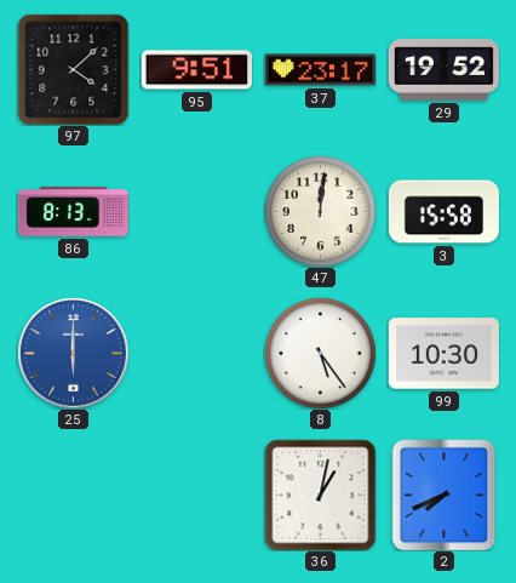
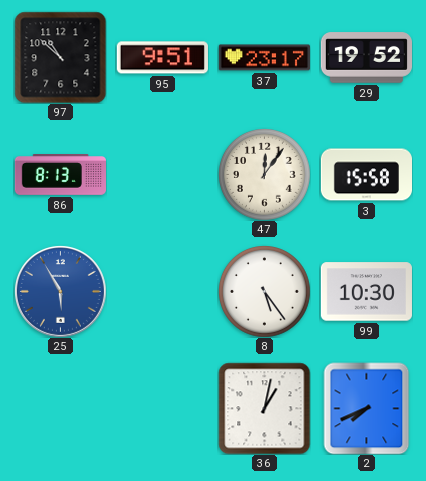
97: 4:08 -> 10:52 (60, 57)
47: 12:01 -> 12:06 (265, 175)
25: 6:00 -> 5:55 (60, 291)
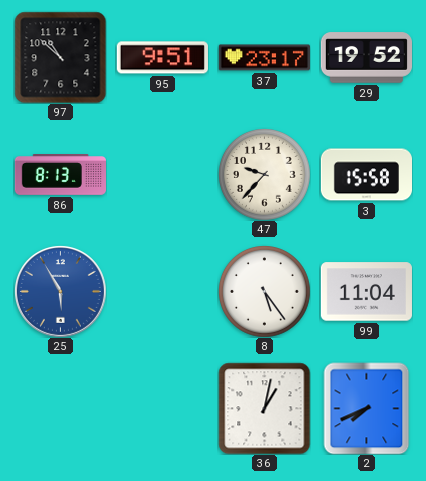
47: 12:06 -> 9:37 (265, 175)
99: 10:30 -> 11:04 (366, 292)
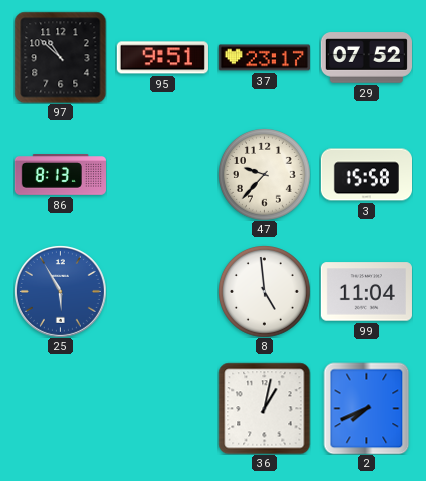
29: 19:52 -> 07:52 (366, 58)
8: 5:24 -> 4:59 (265, 292)
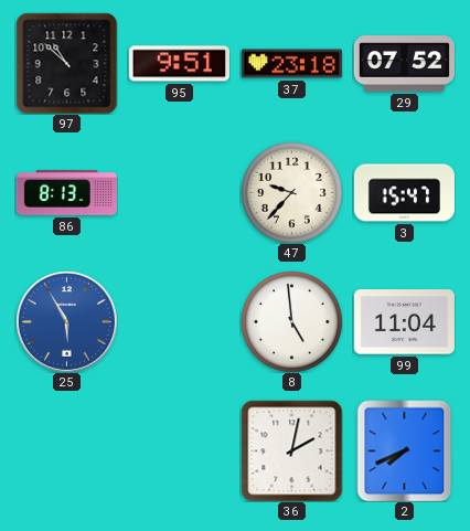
37: 23:17 -> 23:18 (291, 64)
3: 15:58 -> 15:47 (404, 193)
36: 1:02 -> 2:02 (291, 450)
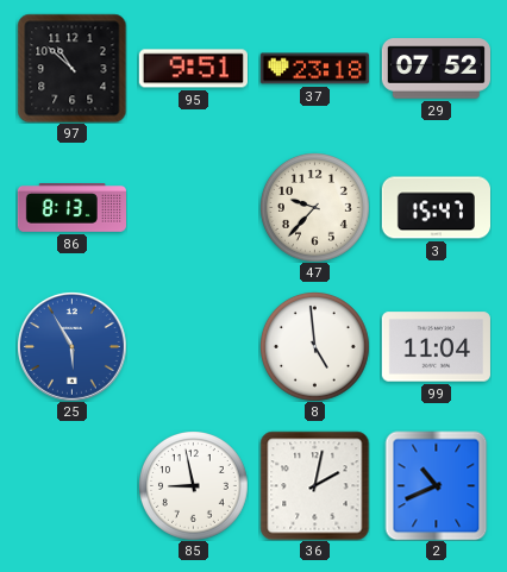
85: none -> 8:58 (194, 486)
2: 7:41 -> 10:41 (437, 485)
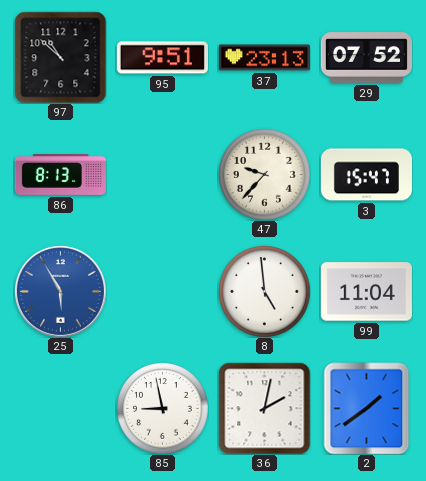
37: 23:18 -> 23:13 (264, 58)
2: 10:41 -> 1:39 (367, 408)
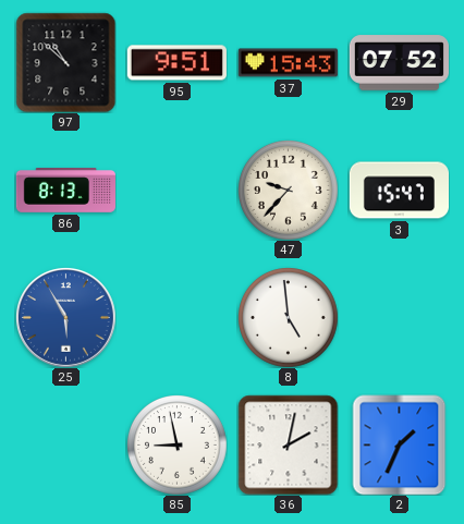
37: 23:13 -> 15:43 (288, 63)
99: 11:04 -> none (366, 292)
2: 1:39 -> 1:34 (400, 444)
